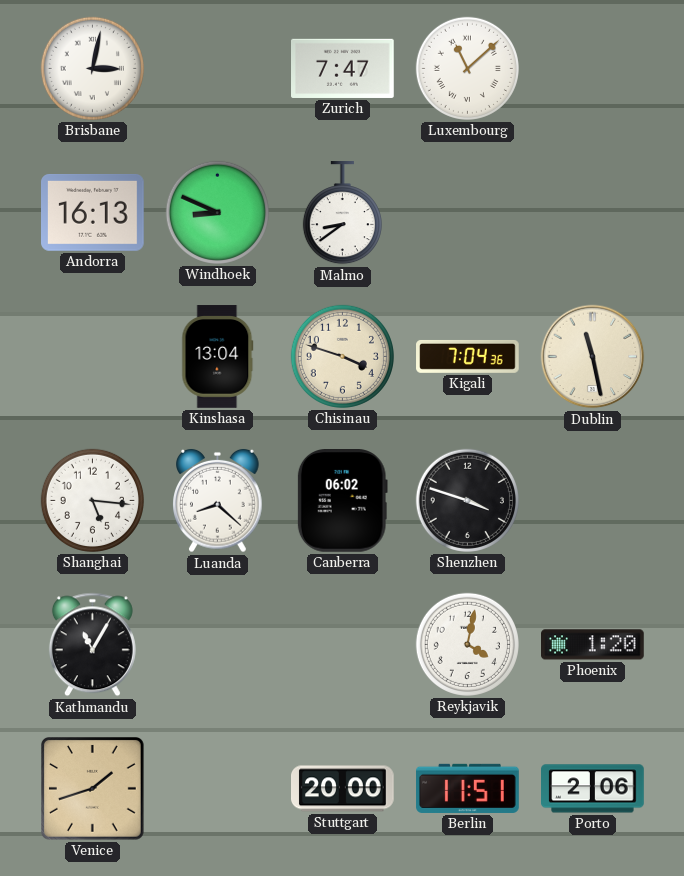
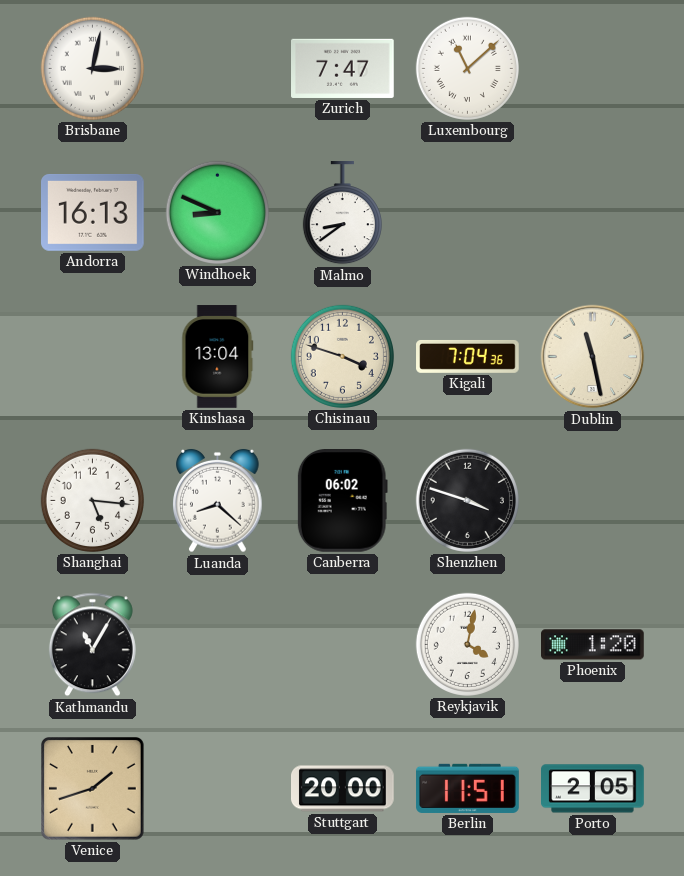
Porto: 2:06 -> 2:05 (593, 789)
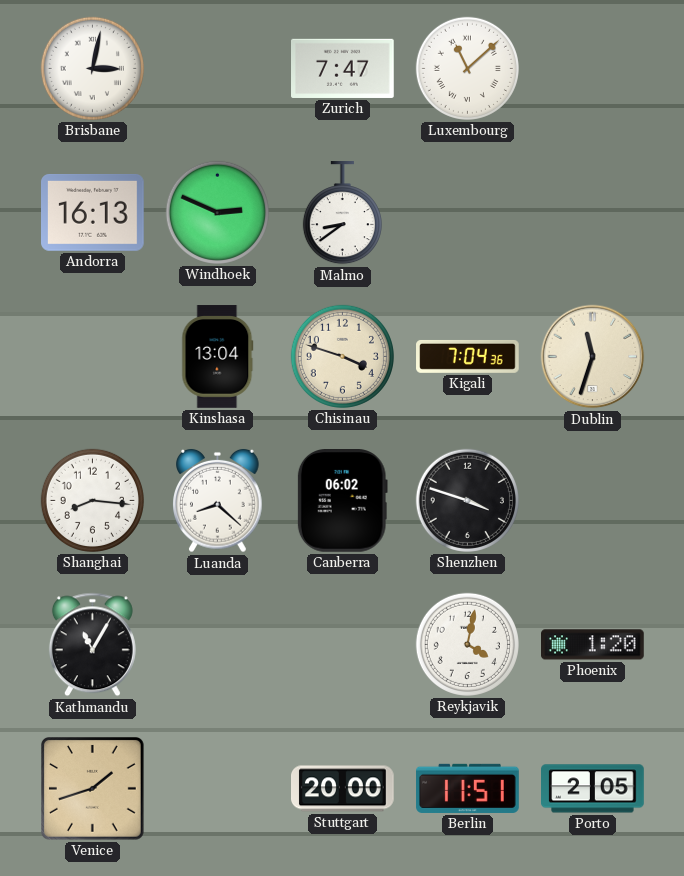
Windhoek: 8:49 -> 2:49 (217, 212)
Dublin: 11:28 -> 11:33 (593, 357)
Shanghai: 5:16 -> 8:16 (92, 500)
